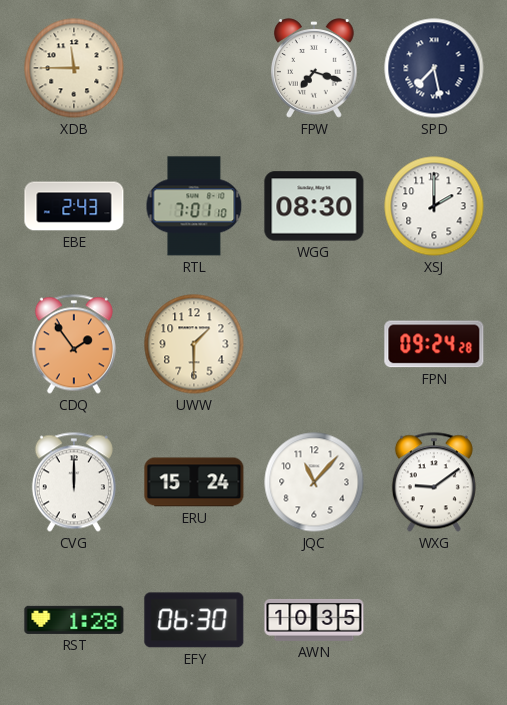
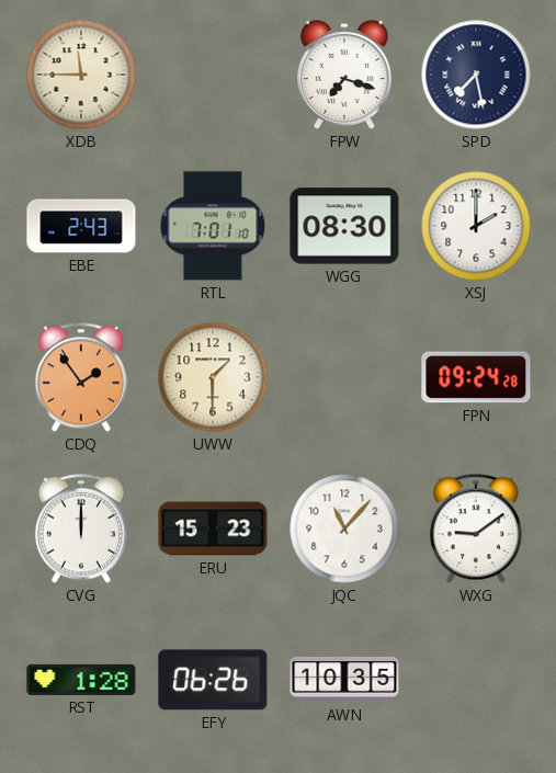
ERU: 15:24 -> 15:23 (213, 528)
EFY: 06:30 -> 06:26 (213, 680)
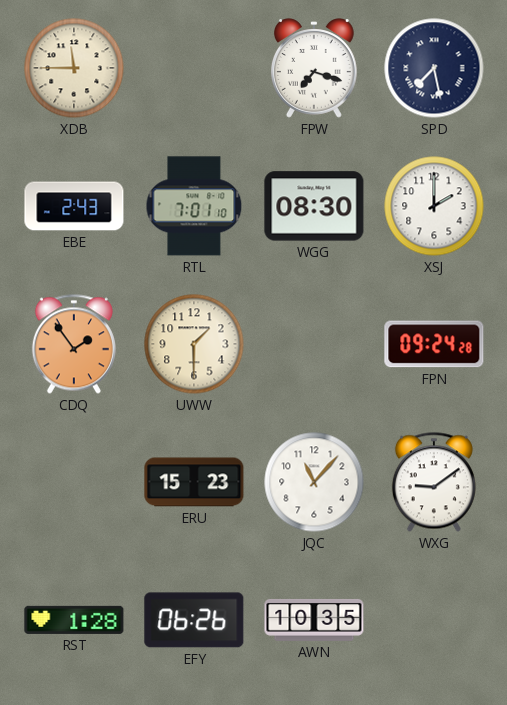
CVG: 12:00 -> none (81, 528)
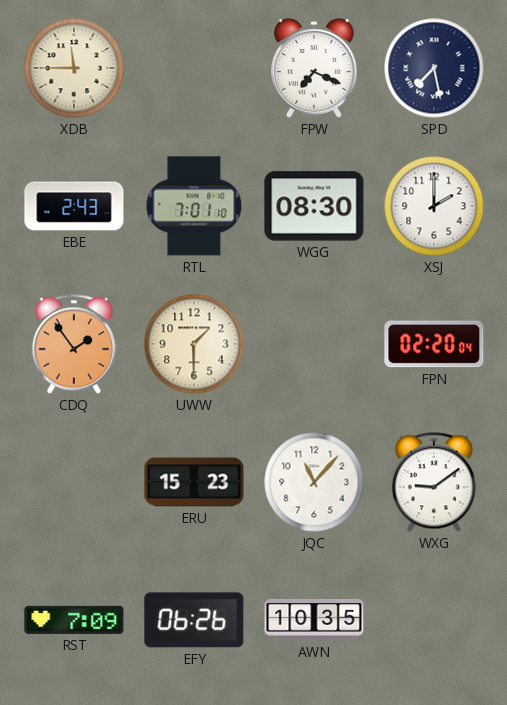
FPW: 7:18 -> 7:19 (314, 68)
FPN: 09:24 -> 02:20 (434, 344)
RST: 1:28 -> 7:09 (74, 620)
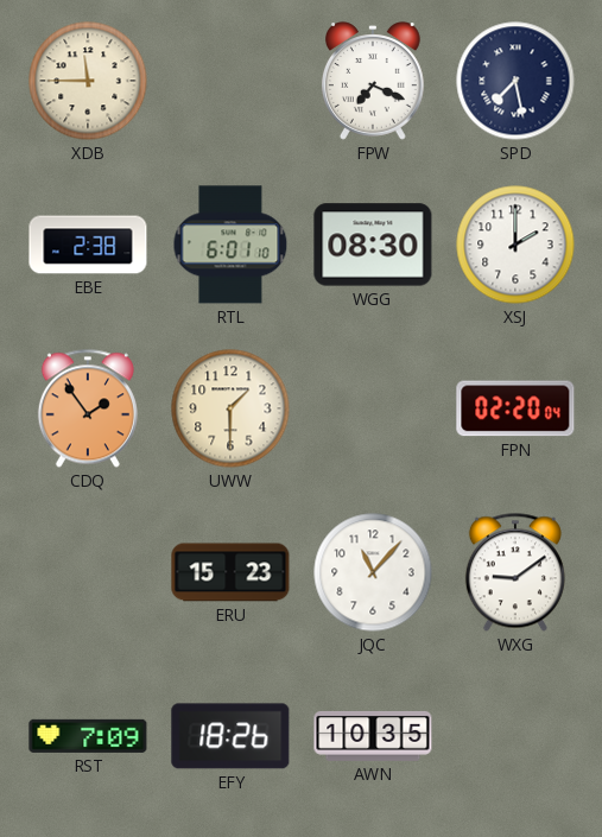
EBE: 2:43 -> 2:38 (88, 245)
RTL: 7:01 -> 6:01 (230, 245)
EFY: 06:26 -> 18:26 (230, 736)
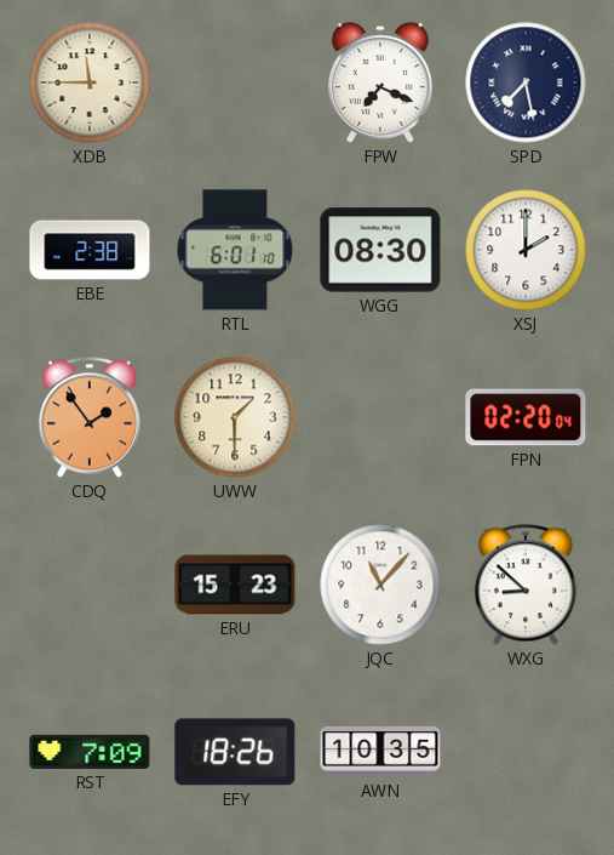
WXG: 9:09 -> 8:52 (526, 585)
